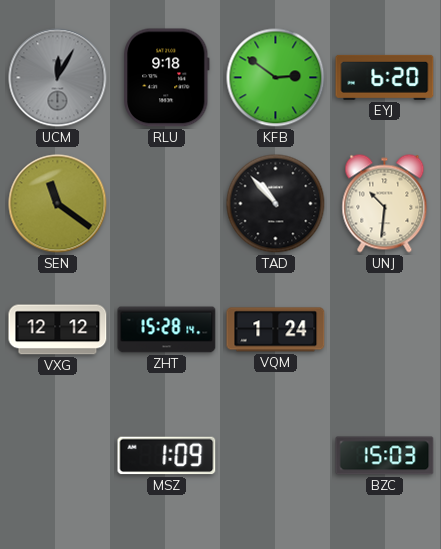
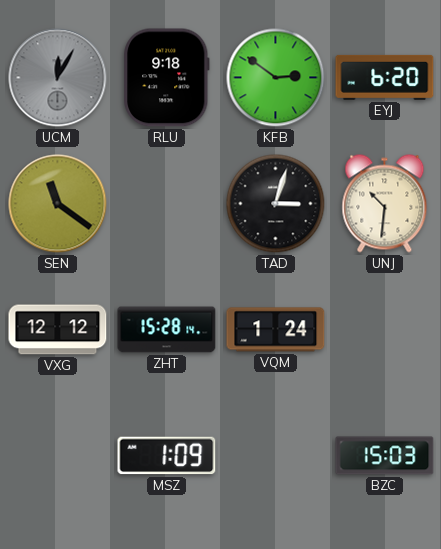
TAD: 10:53 -> 3:03 (276, 204)
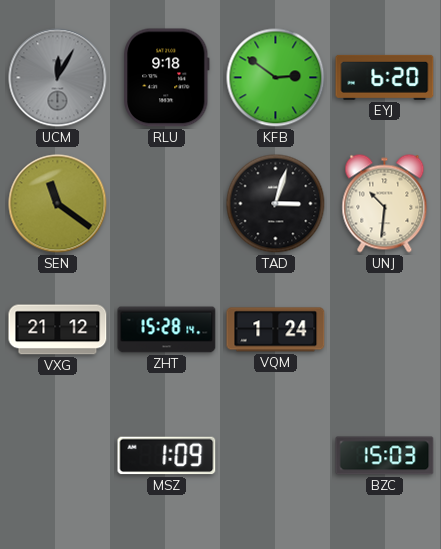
VXG: 12:12 -> 21:12 (58, 330)
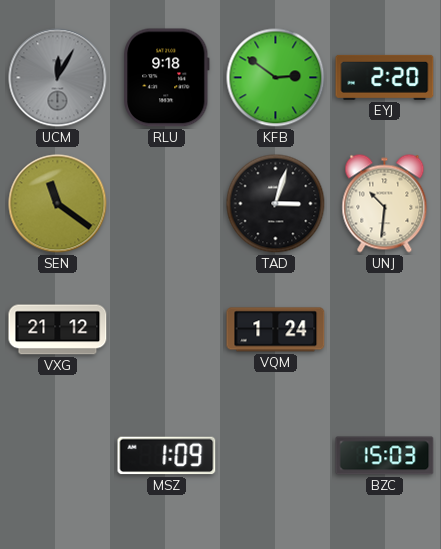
EYJ: 6:20 -> 2:20 (385, 77)
ZHT: 15:28 -> none (167, 330)
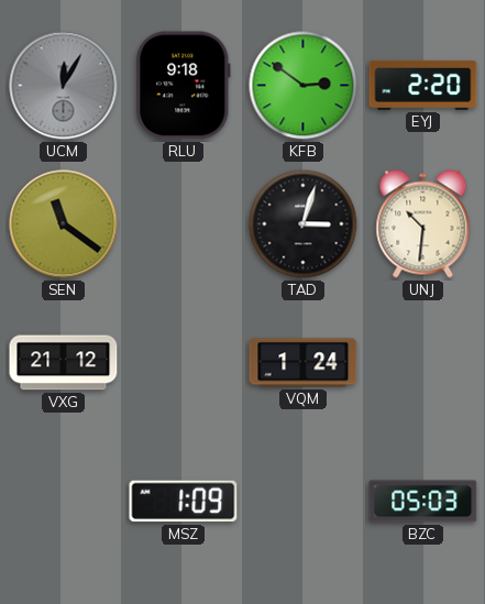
BZC: 15:03 -> 05:03 (423, 502)
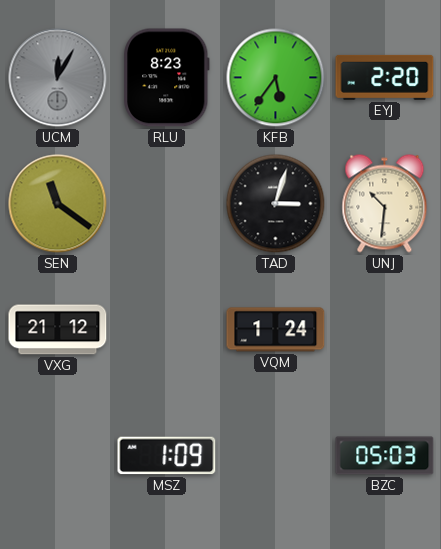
RLU: 9:18 -> 8:23 (167, 78)
KFB: 2:51 -> 5:36 (276, 78)
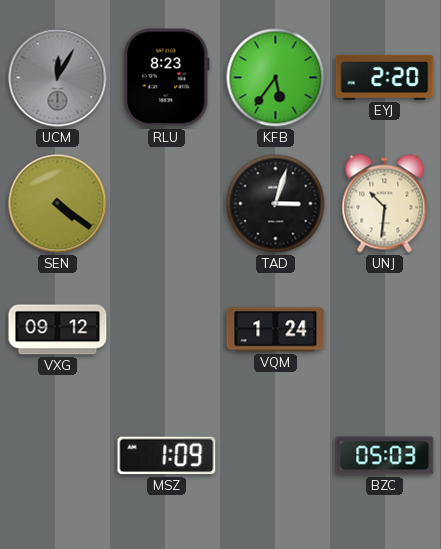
SEN: 11:21 -> 4:21 (58, 204)
VXG: 21:12 -> 09:12 (58, 330)
